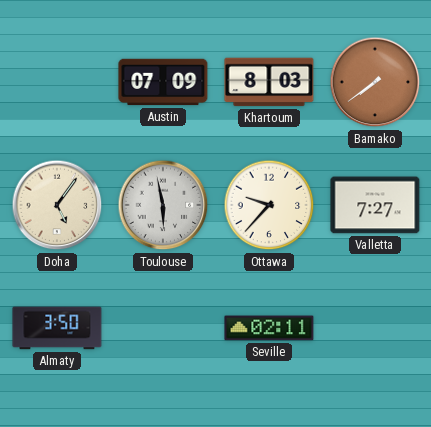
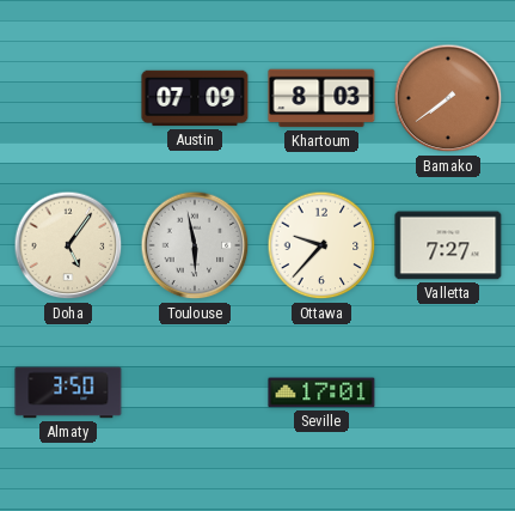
Seville: 02:11 -> 17:01 (321, 393)
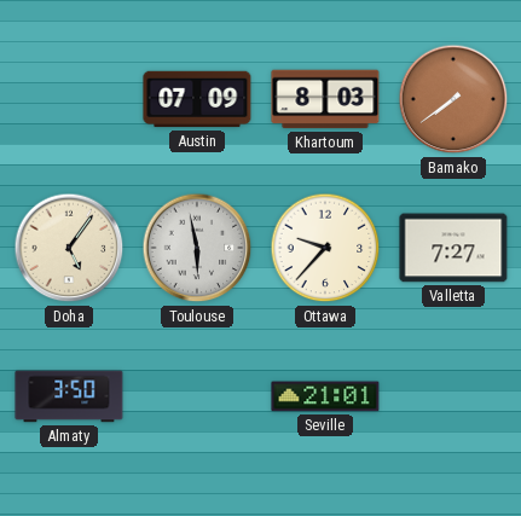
Seville: 17:01 -> 21:01 (325, 396)
